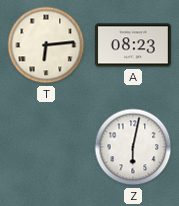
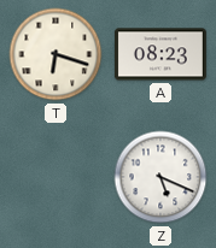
T: 6:14 -> 6:18 (56, 54)
Z: 6:02 -> 5:19 (160, 177)
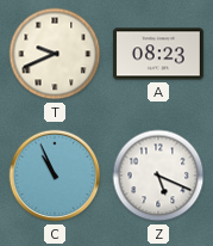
T: 6:18 -> 9:41 (55, 54)
C: none -> 10:56 (55, 176)
